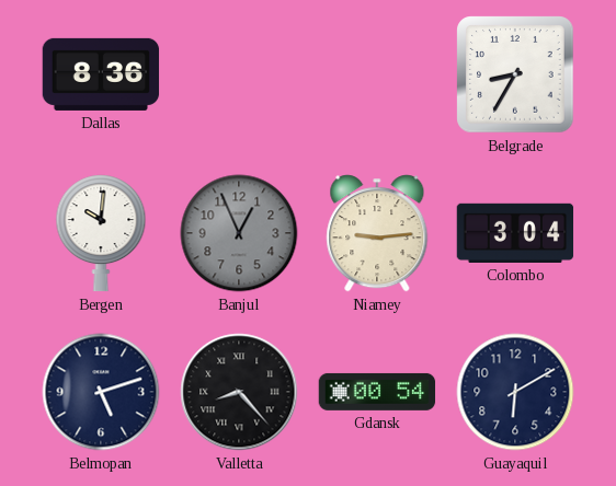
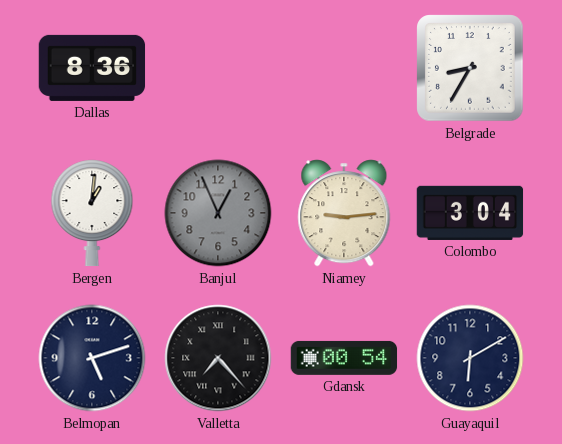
Bergen: 10:01 -> 1:01 (92, 213)
Valletta: 8:23 -> 7:23 (218, 358)
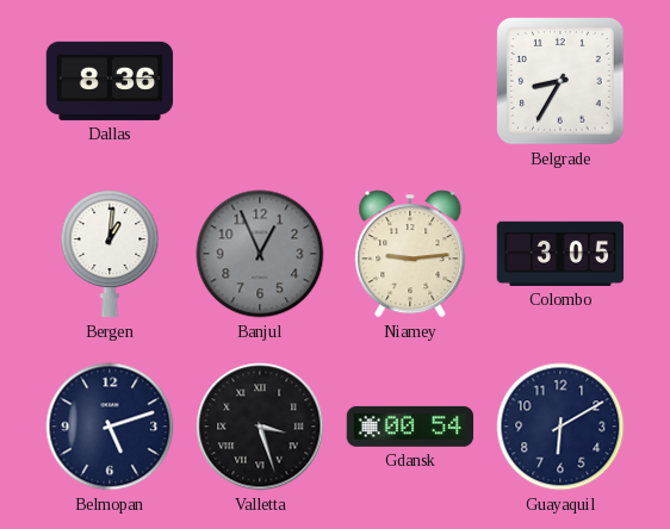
Colombo: 3:04 -> 3:05 (560, 254)
Valletta: 7:23 -> 3:27 (260, 427)
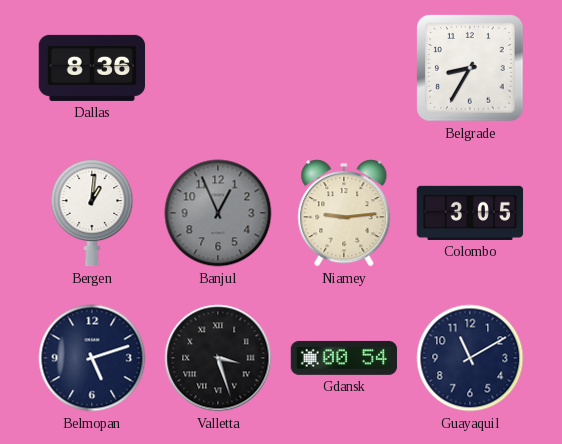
Guayaquil: 6:10 -> 11:10 (470, 358)
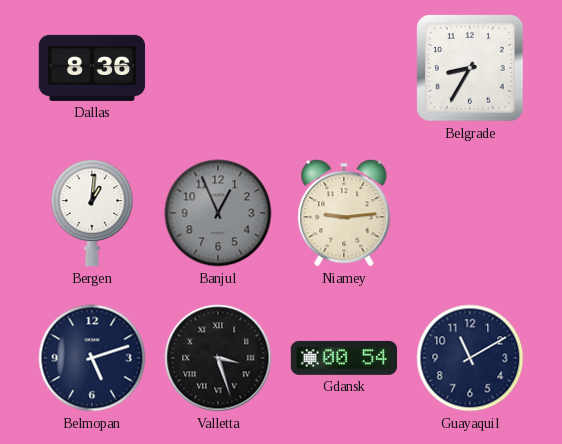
Colombo: 3:05 -> none (470, 213)
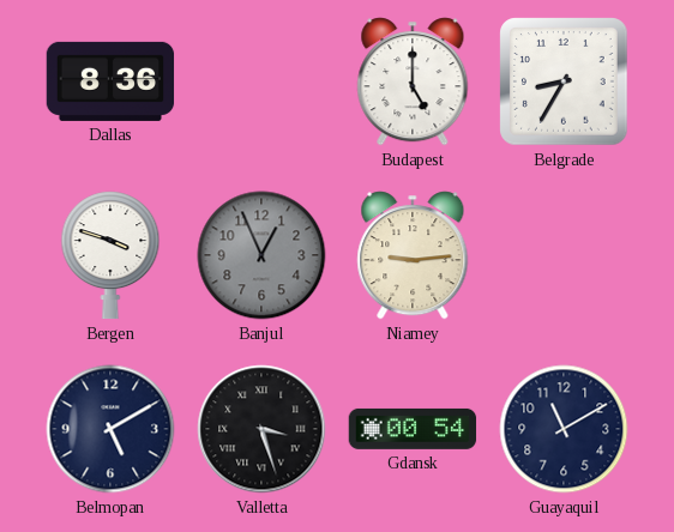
Budapest: none -> 5:00 (413, 81)
Bergen: 1:01 -> 3:48 (110, 255)
Belmopan: 5:12 -> 5:10 (110, 429)
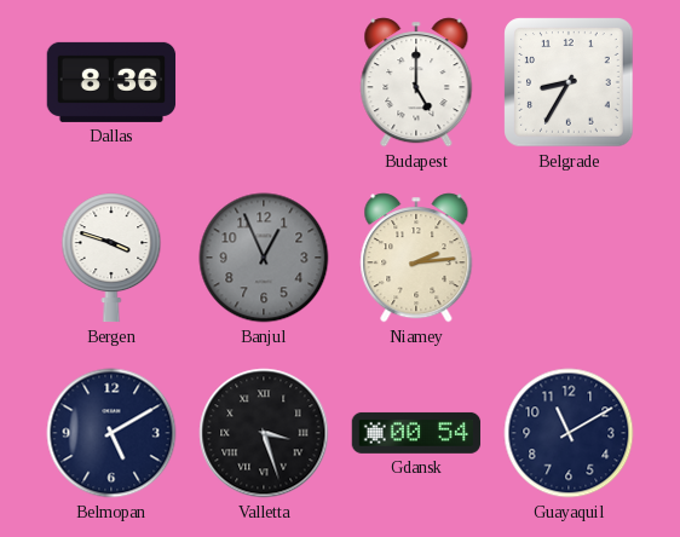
Niamey: 9:14 -> 2:14 (416, 258)
